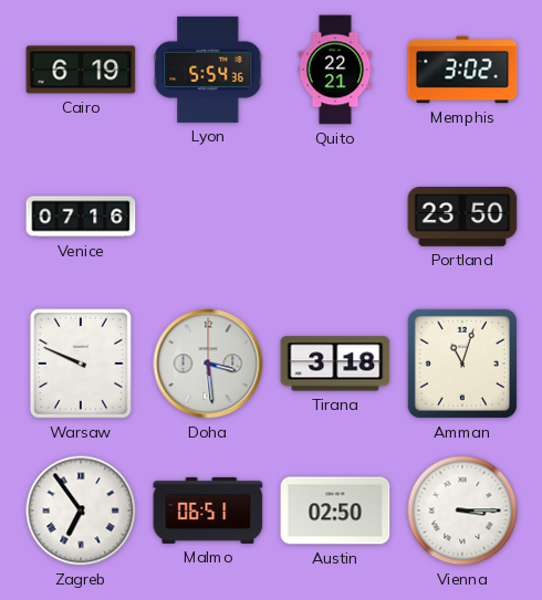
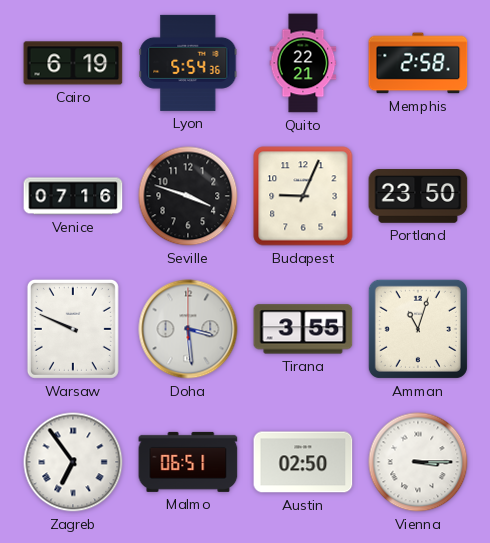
Memphis: 3:02 -> 2:58 (418, 63)
Seville: none -> 3:48 (188, 196)
Budapest: none -> 9:04 (303, 196)
Tirana: 3:18 -> 3:55 (303, 329)
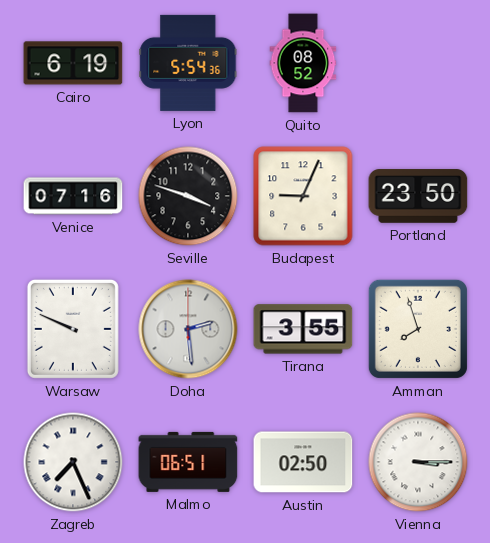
Quito: 22:21 -> 08:52 (303, 63)
Memphis: 2:58 -> none (418, 63)
Doha: 3:29 -> 2:29 (188, 329)
Amman: 11:03 -> 7:57 (418, 329)
Zagreb: 6:54 -> 7:26 (73, 462)
